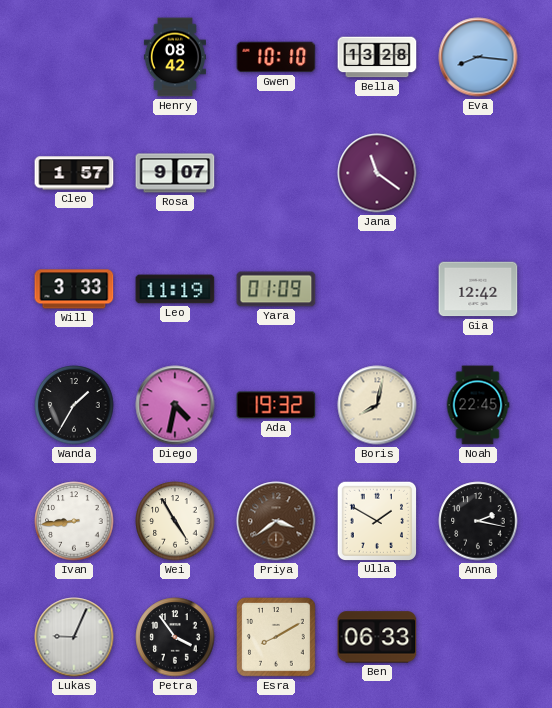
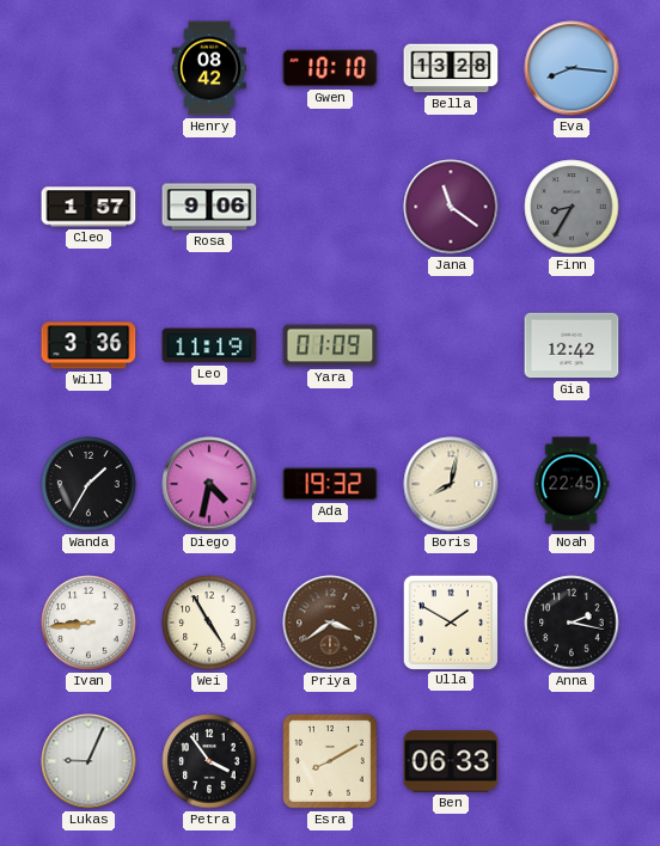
Rosa: 9:07 -> 9:06 (209, 207)
Finn: none -> 8:35 (572, 207)
Will: 3:33 -> 3:36 (88, 345)
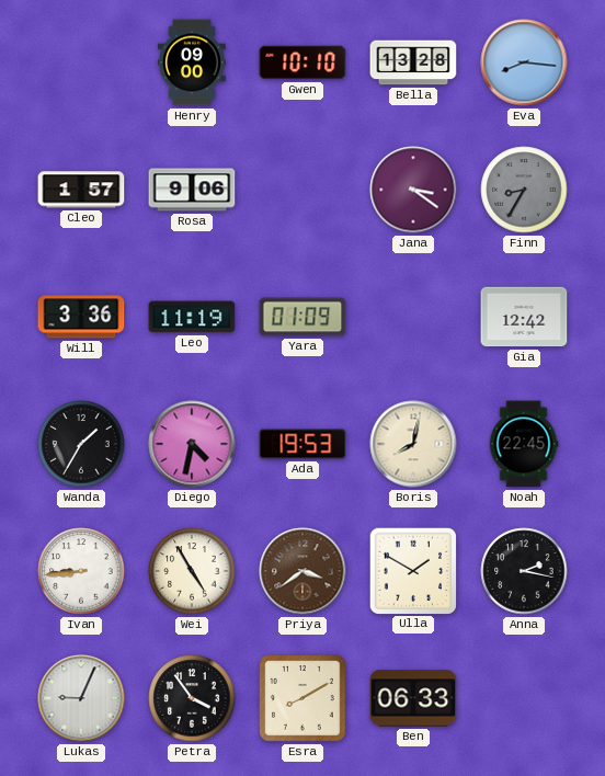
Henry: 08:42 -> 09:00 (192, 62)
Jana: 11:21 -> 3:21 (413, 190)
Ada: 19:32 -> 19:53 (302, 444)
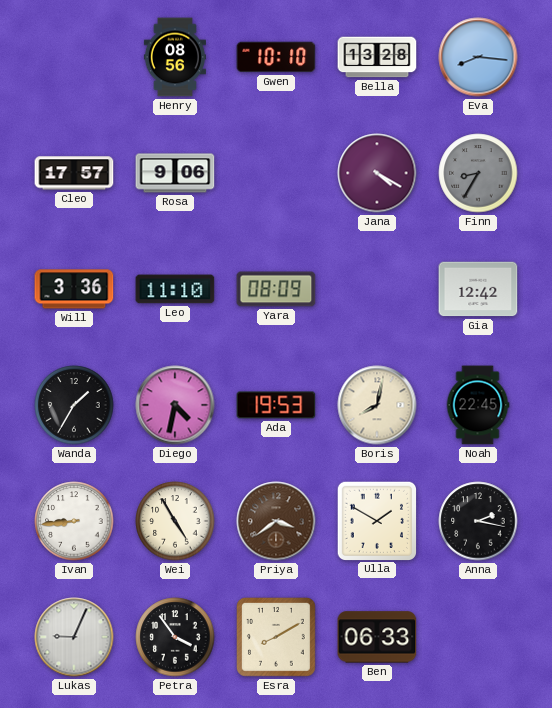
Henry: 09:00 -> 08:56 (175, 57)
Cleo: 1:57 -> 17:57 (74, 173)
Jana: 3:21 -> 4:20 (377, 173)
Leo: 11:19 -> 11:10 (175, 289)
Yara: 01:09 -> 08:09 (276, 289)
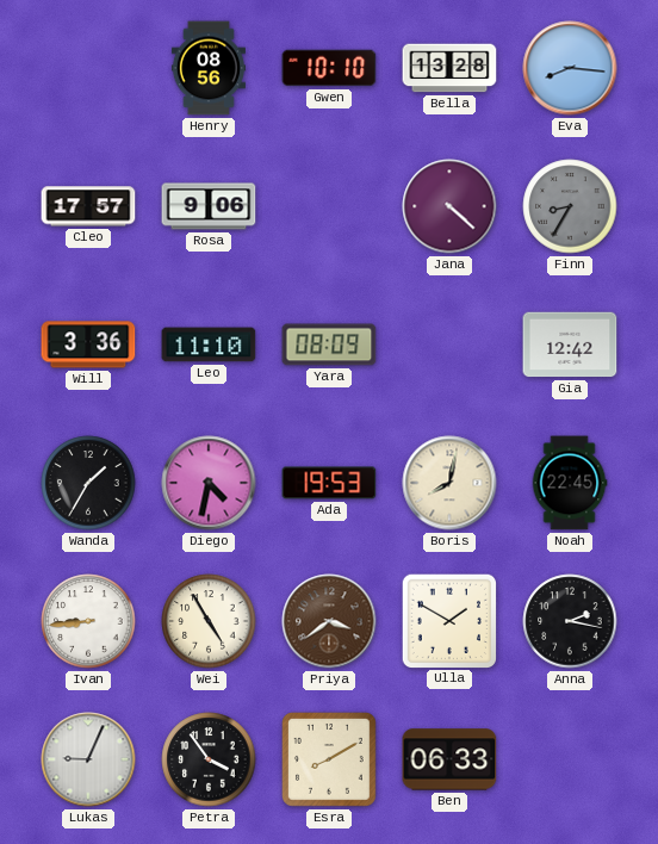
Jana: 4:20 -> 4:22 (449, 206)
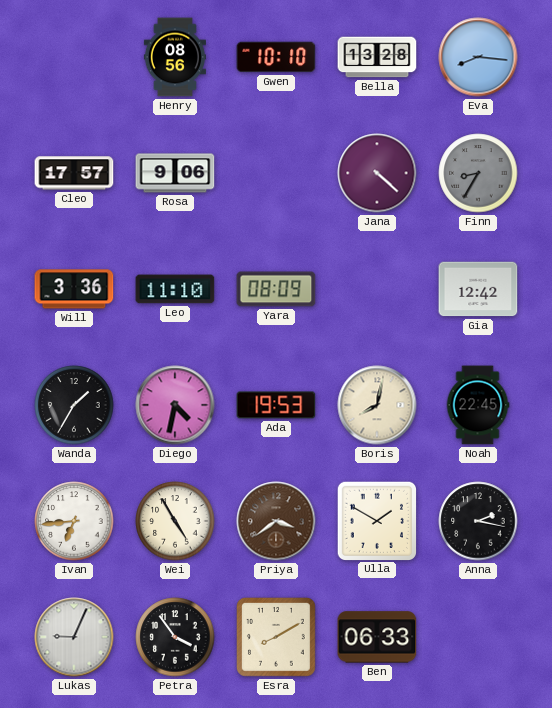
Ivan: 8:44 -> 6:44 (74, 521)
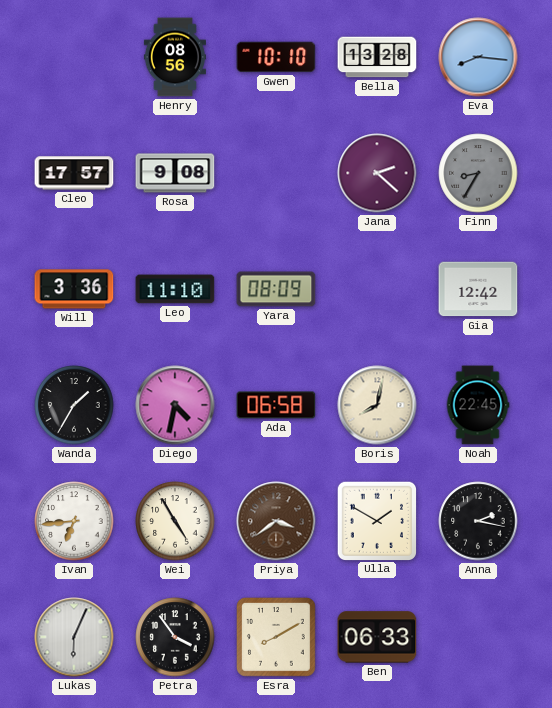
Rosa: 9:06 -> 9:08 (175, 173)
Jana: 4:22 -> 2:22 (377, 173)
Ada: 19:53 -> 06:58 (276, 405)
Lukas: 9:04 -> 6:04 (74, 637)
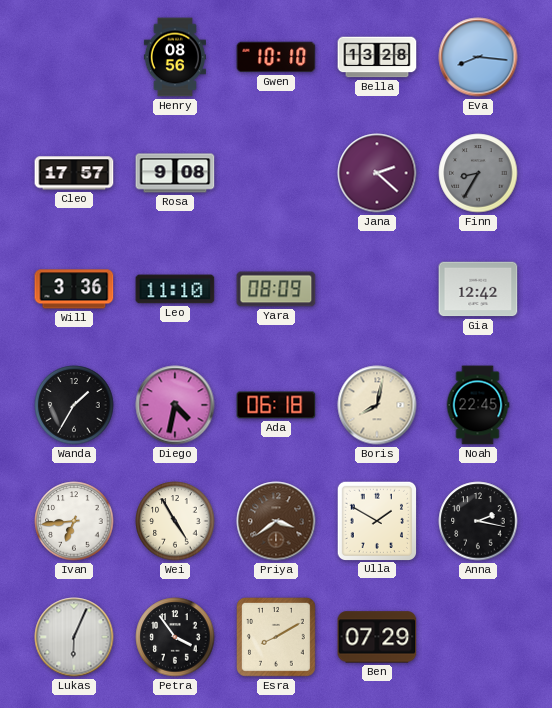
Ada: 06:58 -> 06:18 (276, 405)
Ben: 06:33 -> 07:29 (377, 637)
